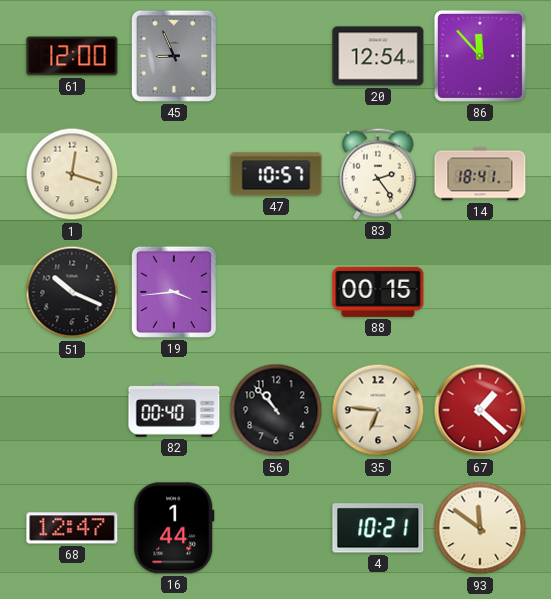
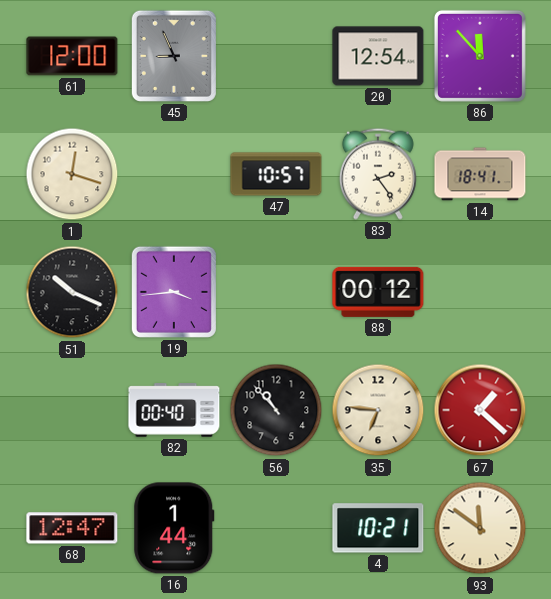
88: 00:15 -> 00:12 (378, 292)
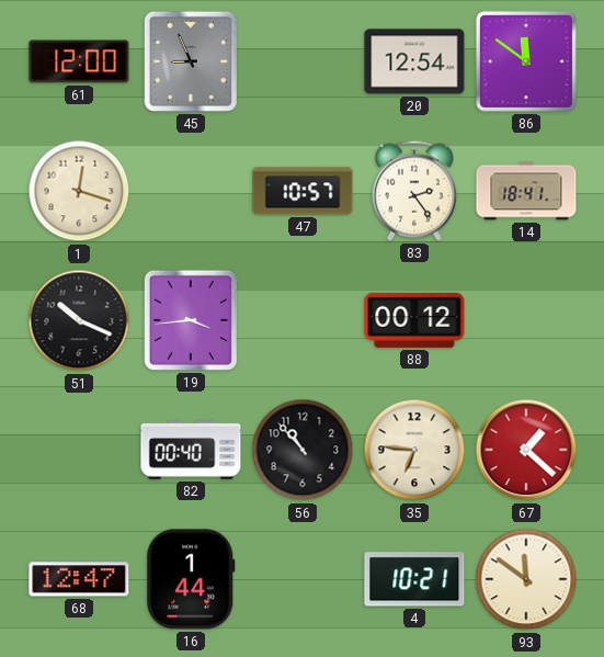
86: 11:53 -> 11:51 (526, 61)
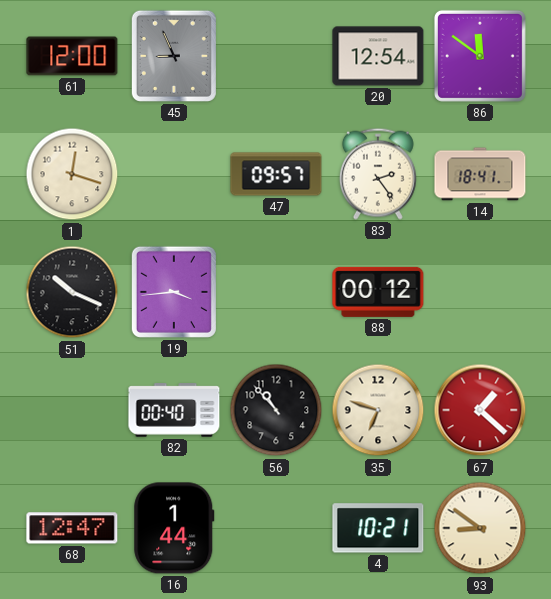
47: 10:57 -> 09:57 (276, 174)
35: 6:46 -> 6:48 (378, 410)
93: 11:51 -> 8:51 (480, 528)
